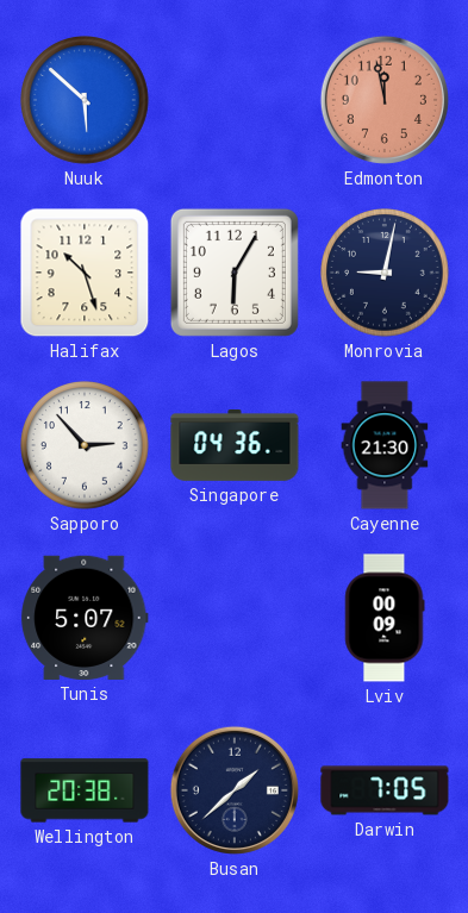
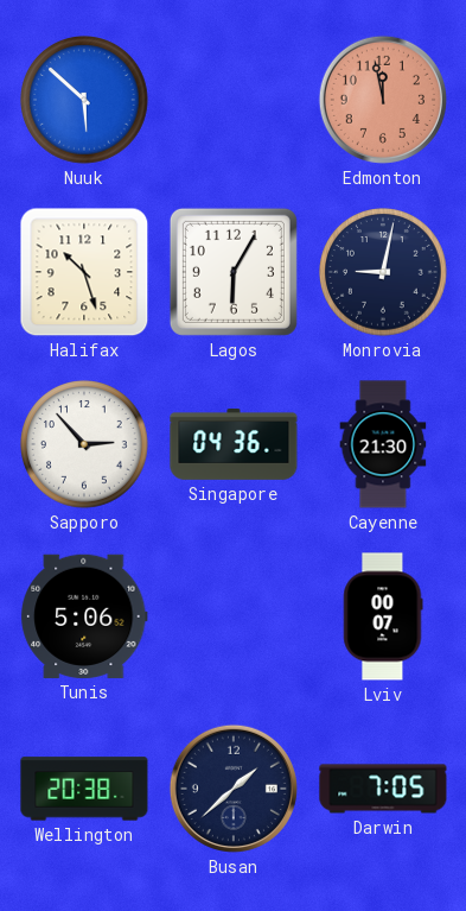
Tunis: 5:07 -> 5:06 (84, 616)
Lviv: 00:09 -> 00:07 (383, 616)
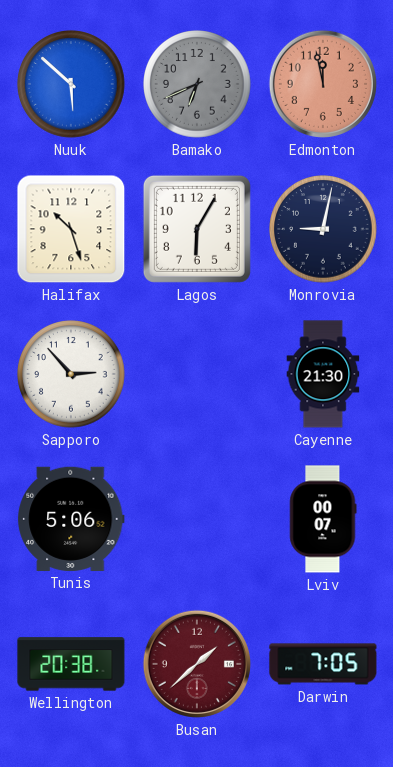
Bamako: none -> 6:41 (198, 85)
Singapore: 04:36 -> none (234, 444)
Busan dial: navy -> burgundy (197, 664)
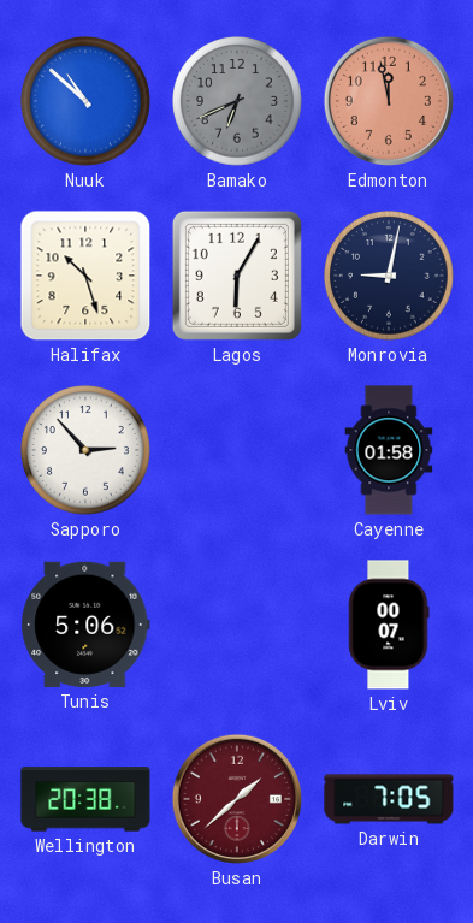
Nuuk: 5:52 -> 10:52 (87, 102)
Cayenne: 21:30 -> 01:58 (389, 450)
